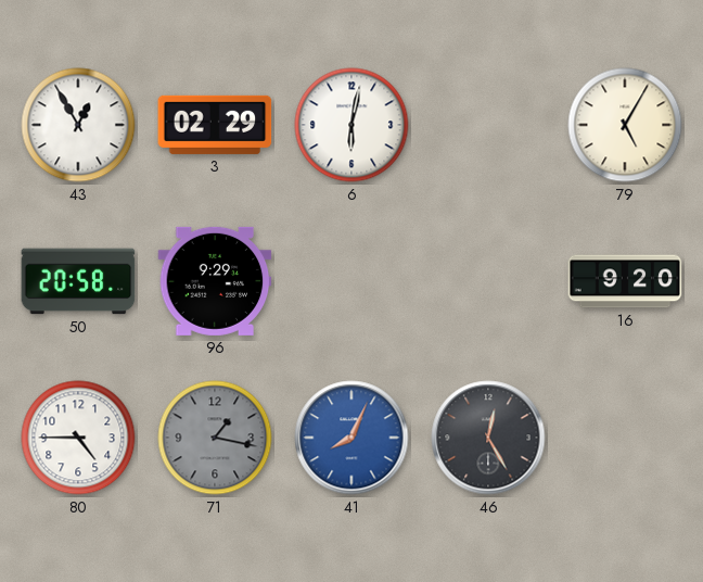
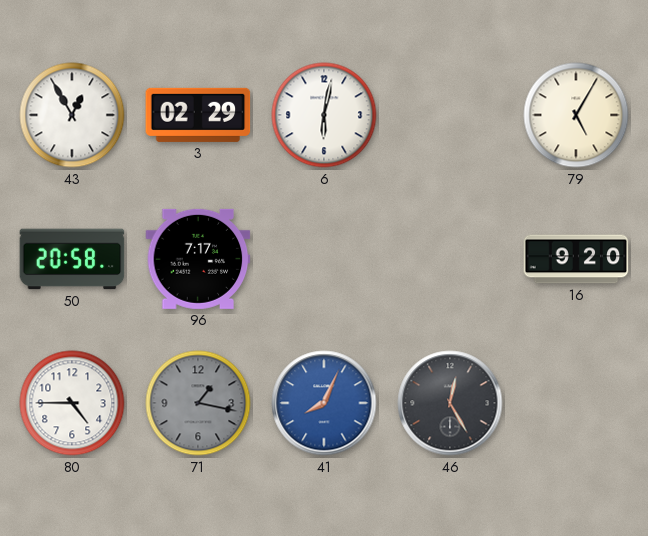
96: 9:29 -> 7:17 (198, 259)
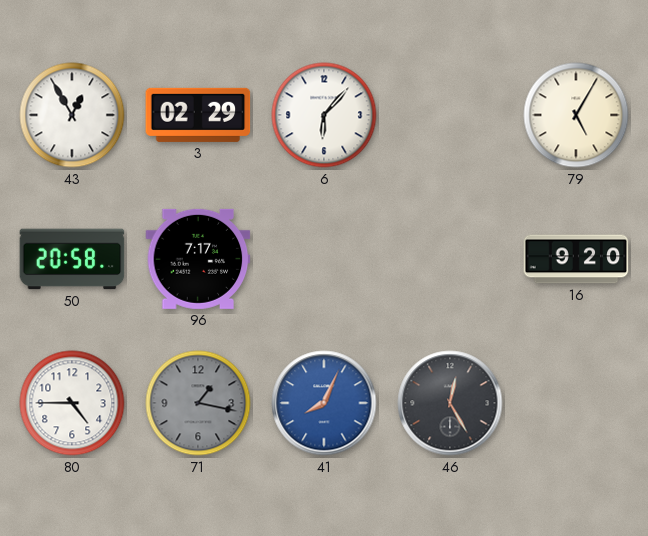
6: 6:02 -> 6:07 (324, 115)
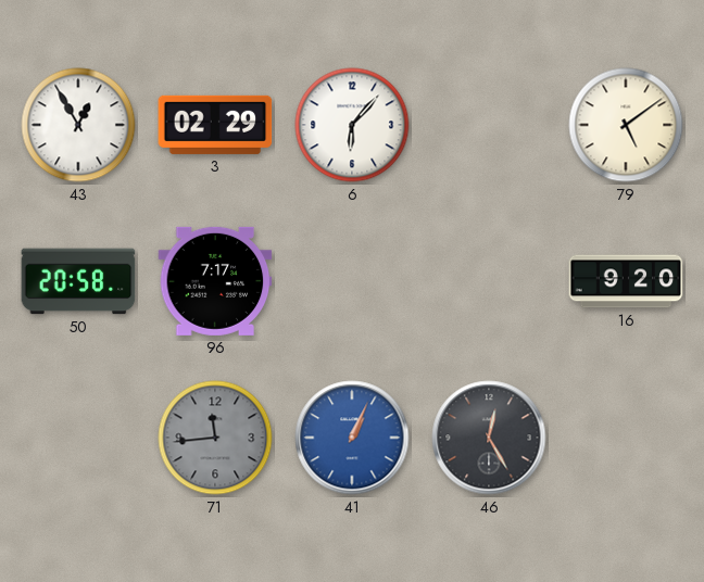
79: 5:05 -> 5:09 (626, 125)
80: 4:45 -> none (72, 403)
71: 1:17 -> 11:44 (215, 438)
41: 8:04 -> 1:04 (352, 438)
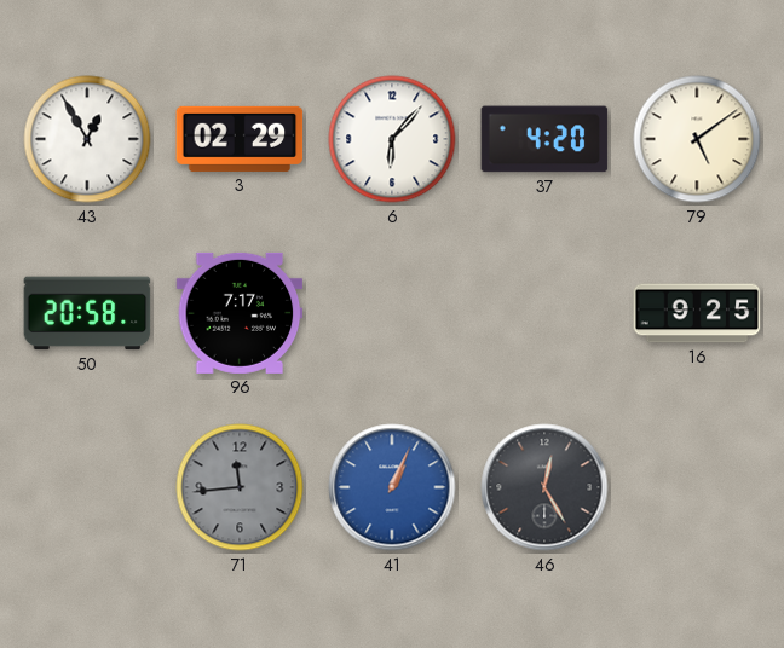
37: none -> 4:20 (544, 139)
16: 9:20 -> 9:25 (697, 313)
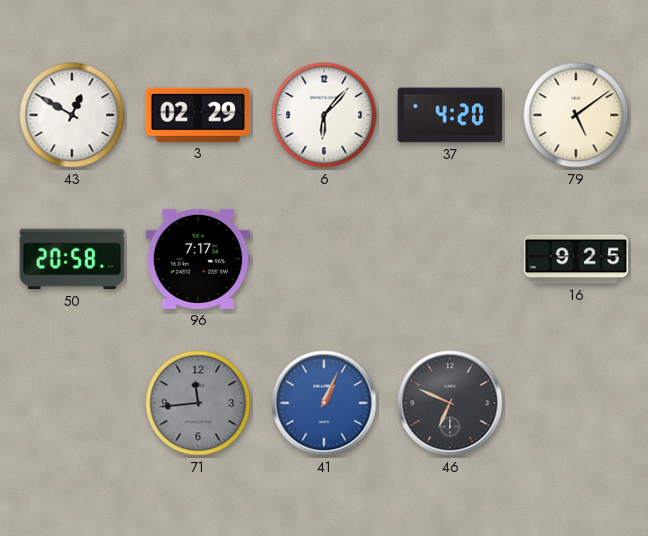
43: 12:55 -> 12:50 (72, 115)
46: 12:25 -> 6:49 (450, 403)
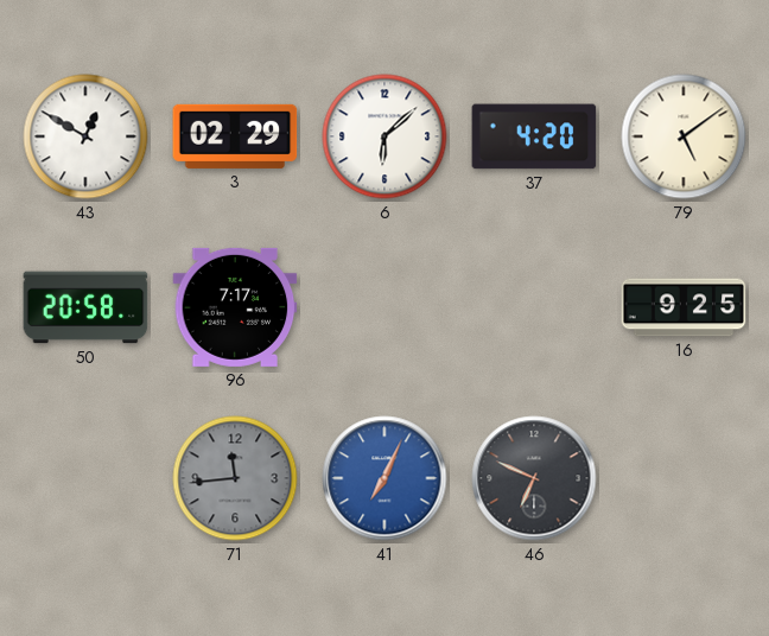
6: 6:07 -> 6:08 (384, 136)
41: 1:04 -> 7:04 (384, 478)
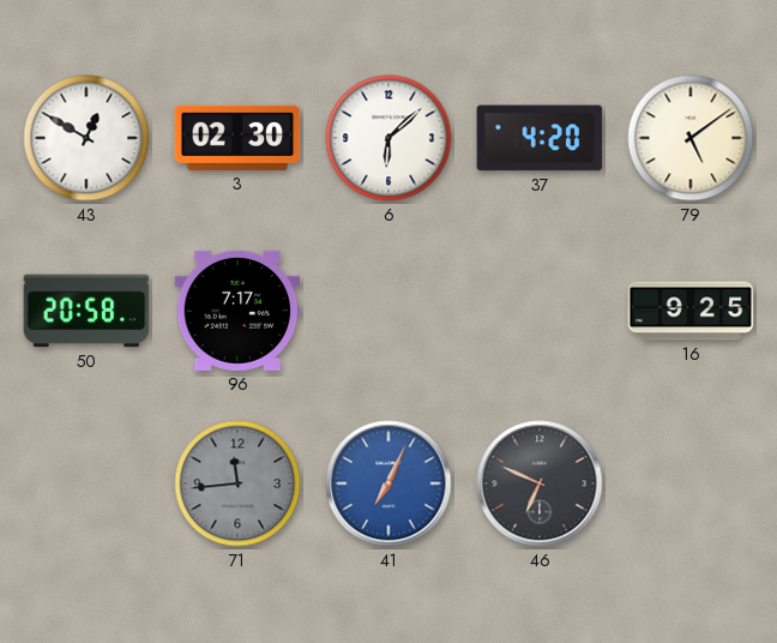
3: 02:29 -> 02:30 (237, 138)
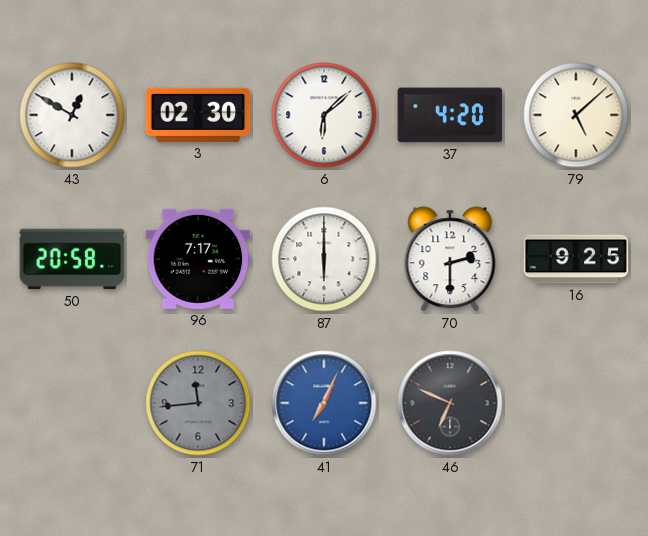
79: 5:09 -> 5:08 (576, 115)
87: none -> 6:00 (324, 259)
70: none -> 2:30 (450, 259)
